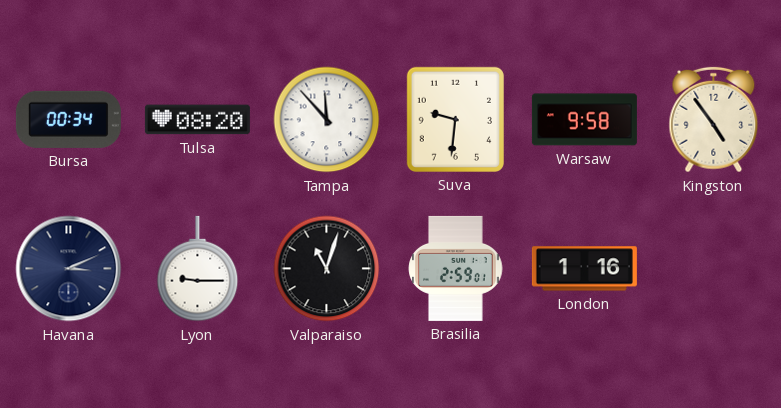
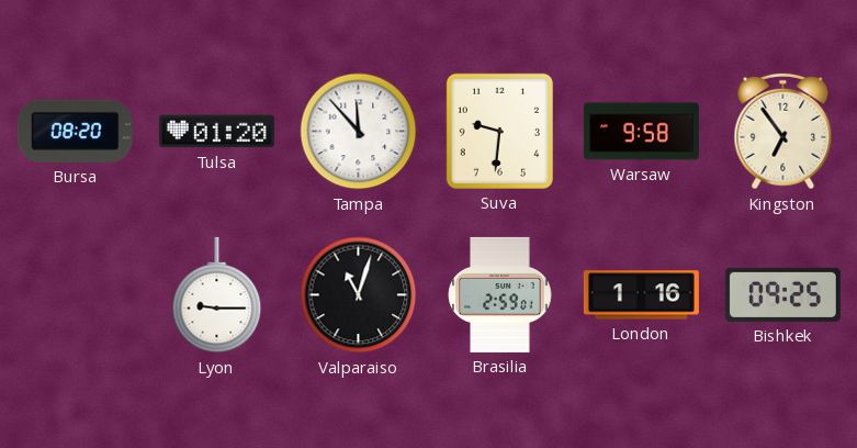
Bursa: 00:34 -> 08:20 (75, 131)
Tulsa: 08:20 -> 01:20 (216, 132)
Kingston: 4:54 -> 6:54 (783, 132)
Havana: 3:11 -> none (69, 269)
Bishkek: none -> 09:25 (782, 294)
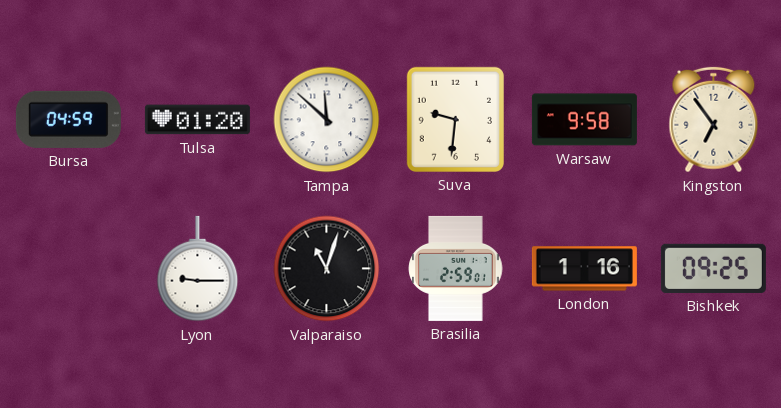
Bursa: 08:20 -> 04:59 (68, 119)
Tampa: 11:53 -> 11:52 (327, 120)
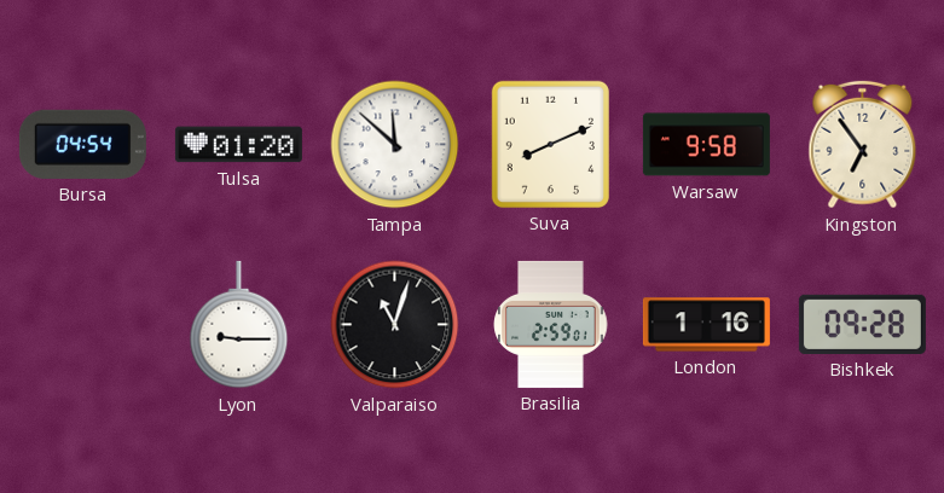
Bursa: 04:59 -> 04:54 (82, 144)
Suva: 9:31 -> 8:11 (550, 144)
Bishkek: 09:25 -> 09:28 (862, 324)
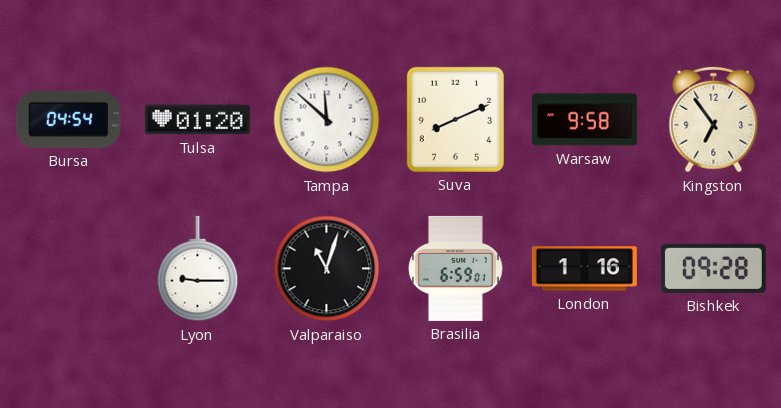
Brasilia: 2:59 -> 6:59 (456, 268)
